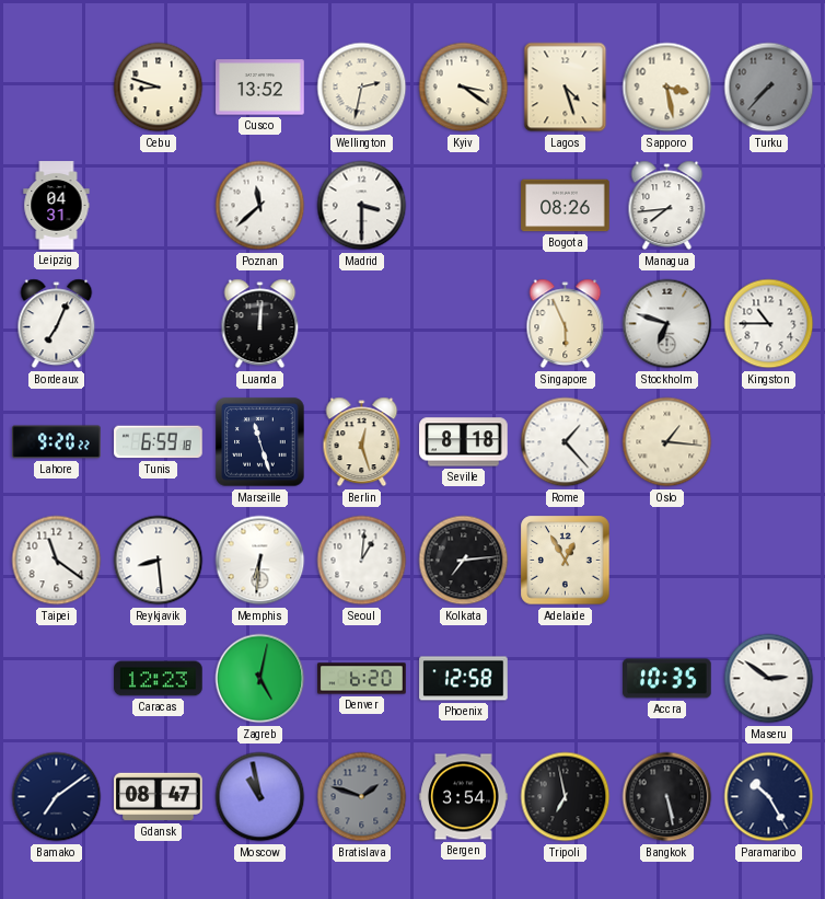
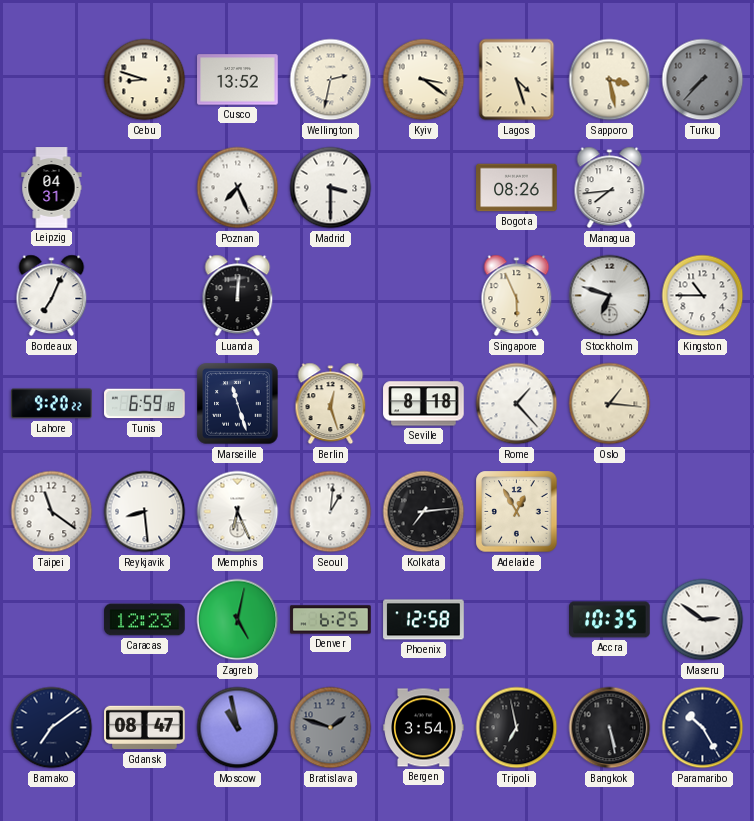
Poznan: 11:38 -> 7:26 (238, 188)
Memphis: 6:31 -> 6:26 (238, 512)
Denver: 6:20 -> 6:25 (331, 620)
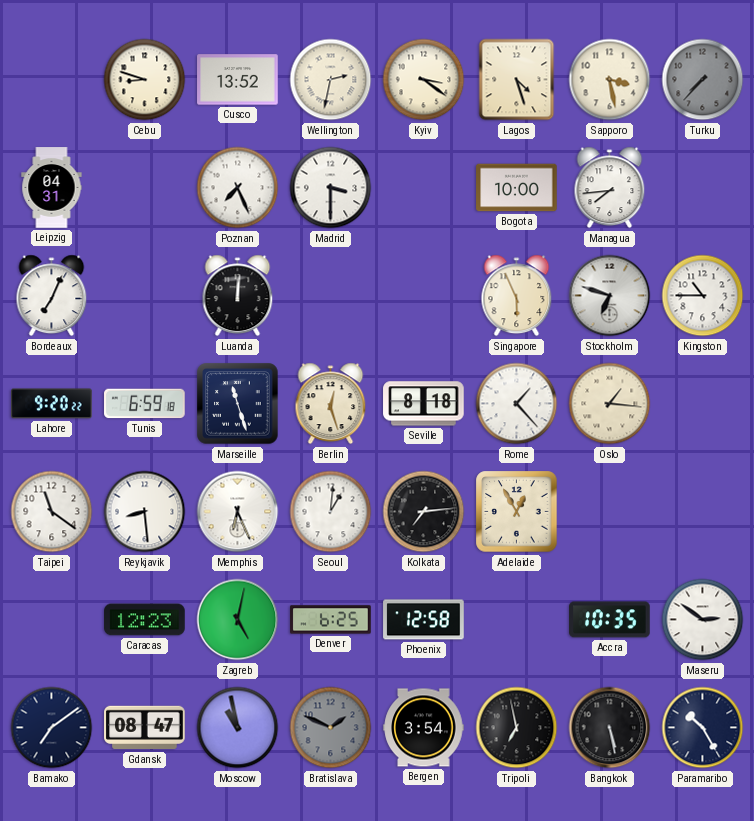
Bogota: 08:26 -> 10:00 (517, 188)
Bratislava: 1:48 -> 1:49 (331, 728)
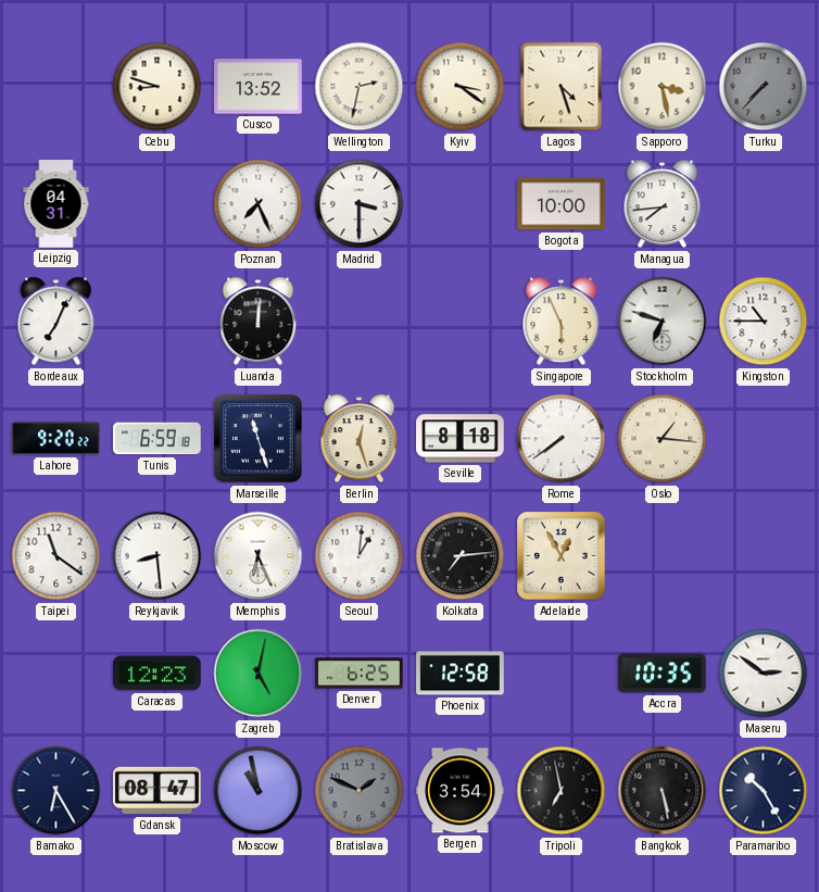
Rome: 1:23 -> 7:39 (562, 439)
Bamako: 7:09 -> 6:25 (56, 791)
